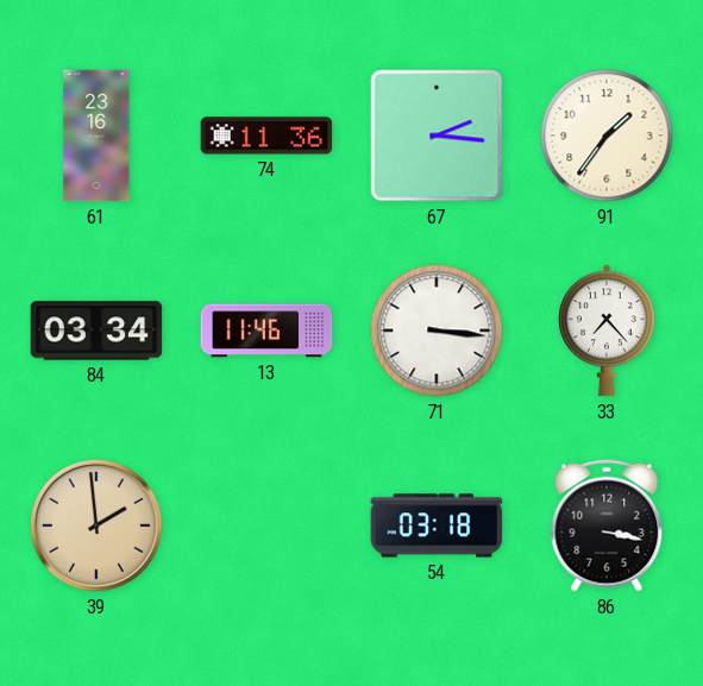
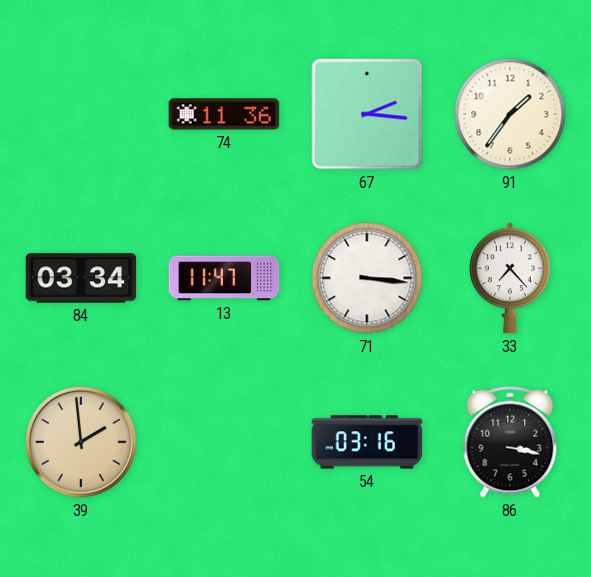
61: 23:16 -> none (96, 136)
13: 11:46 -> 11:47 (224, 278)
54: 03:18 -> 03:16 (367, 442)
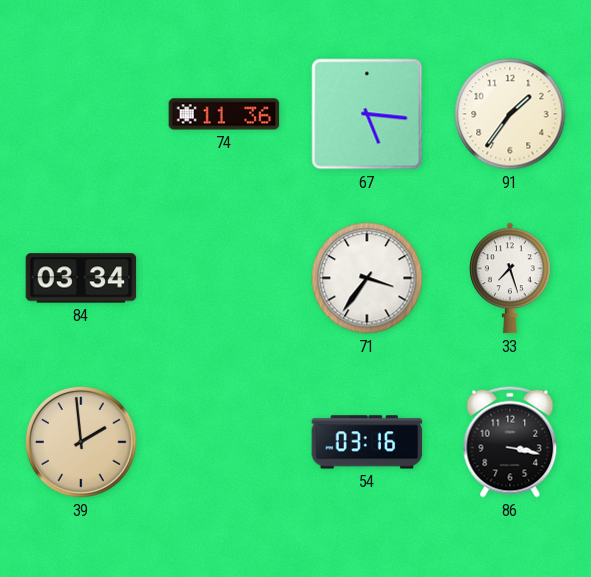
67: 2:16 -> 5:16 (367, 114)
13: 11:47 -> none (224, 278)
71: 3:16 -> 3:36 (367, 278)
33: 7:23 -> 7:27 (511, 278)
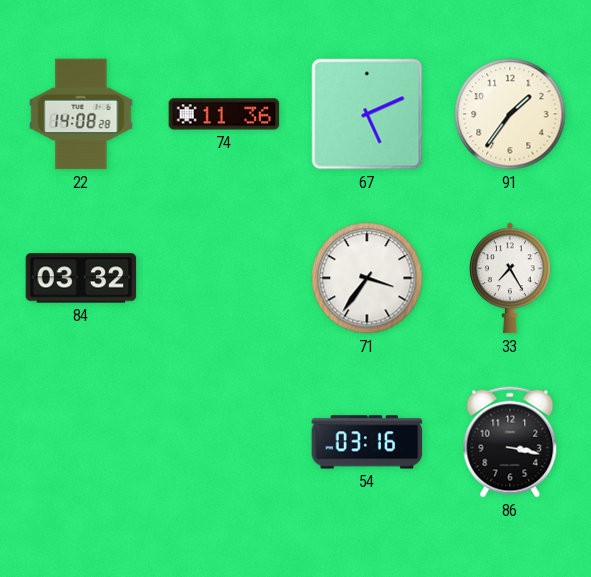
22: none -> 14:08 (81, 114)
67: 5:16 -> 5:11 (367, 114)
84: 03:34 -> 03:32 (81, 278)
33: 7:27 -> 7:25 (511, 278)
39: 1:59 -> none (82, 443)
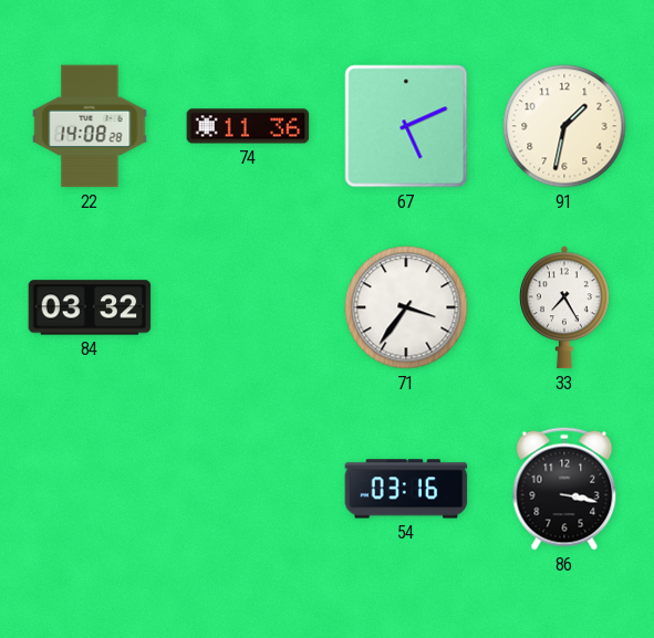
91: 1:36 -> 1:32 (564, 126)
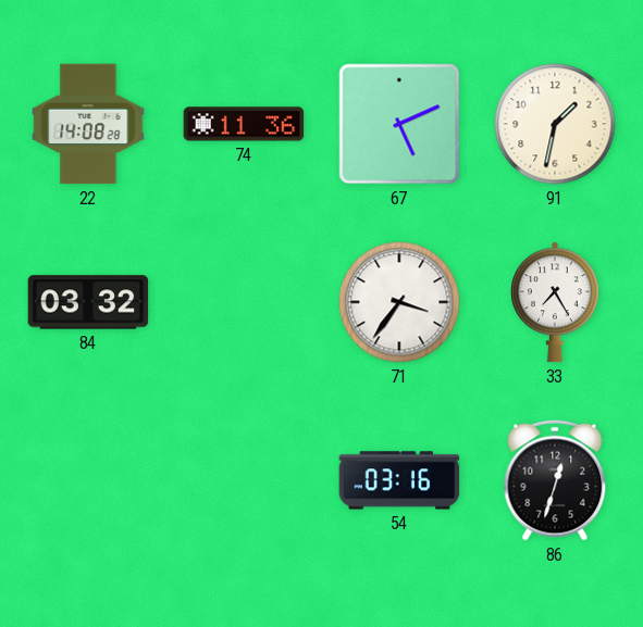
86: 3:17 -> 12:33 (555, 480)
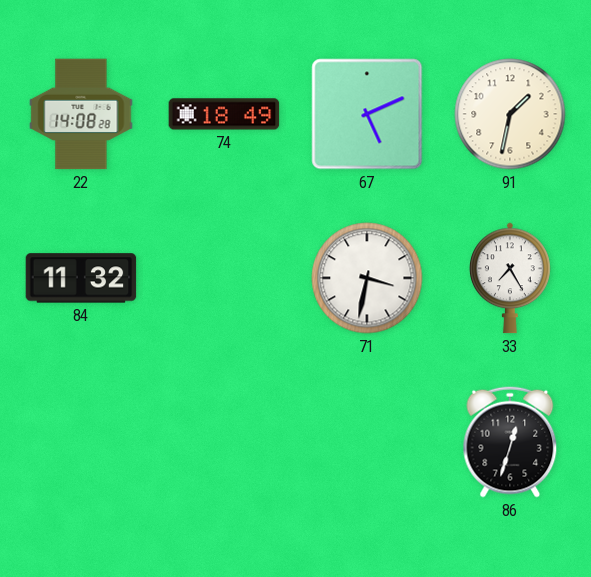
74: 11:36 -> 18:49 (224, 114)
84: 03:32 -> 11:32 (81, 278)
71: 3:36 -> 3:32 (367, 278)
54: 03:16 -> none (399, 480)
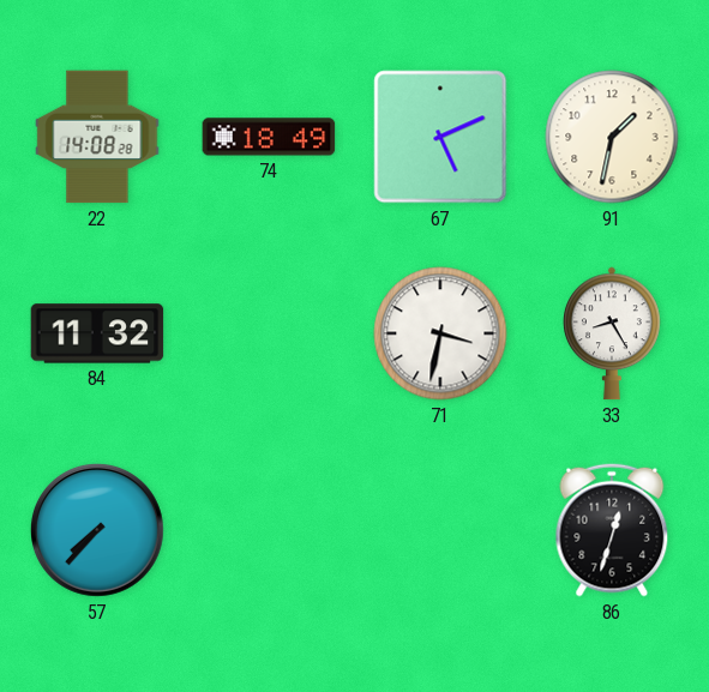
33: 7:25 -> 8:25 (613, 333)
57: none -> 7:37 (98, 531)
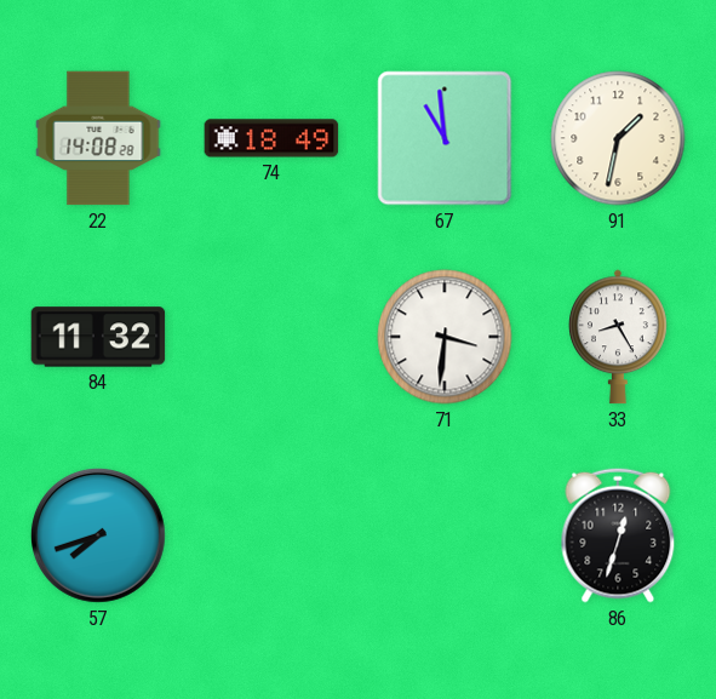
67: 5:11 -> 10:59 (445, 138)
71: 3:32 -> 3:31 (445, 337)
57: 7:37 -> 7:42 (99, 537)
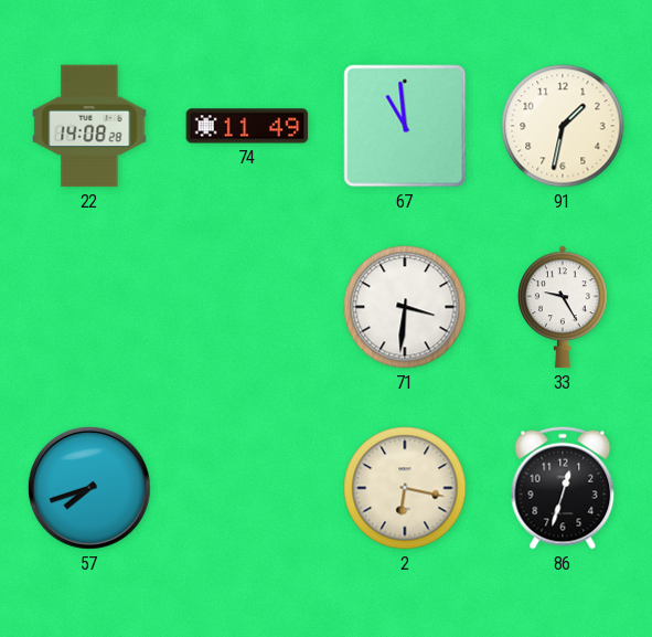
74: 18:49 -> 11:49 (247, 126)
84: 11:32 -> none (98, 337)
33: 8:25 -> 9:25 (564, 307)
2: none -> 6:17 (405, 488)
